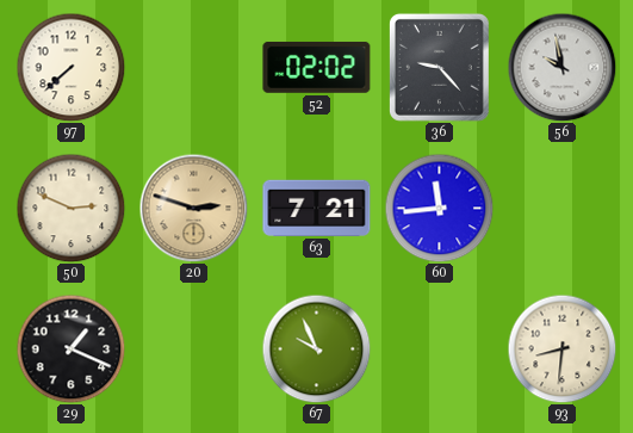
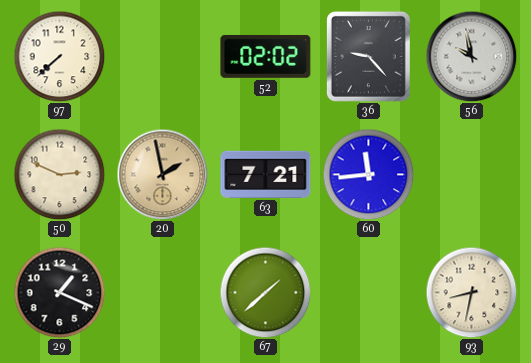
20: 2:48 -> 1:58 (162, 174)
67: 9:56 -> 1:38 (265, 292)
93: 8:31 -> 8:32 (471, 292)
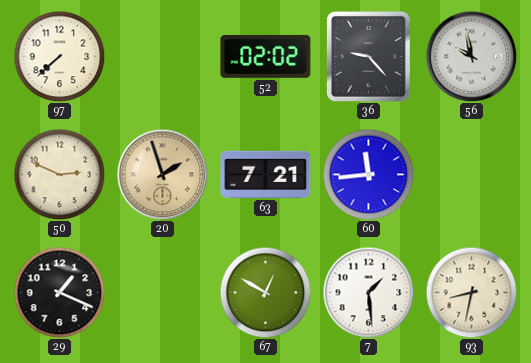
20: 1:58 -> 1:57 (162, 174)
67: 1:38 -> 12:50 (265, 292)
7: none -> 1:29 (368, 292)
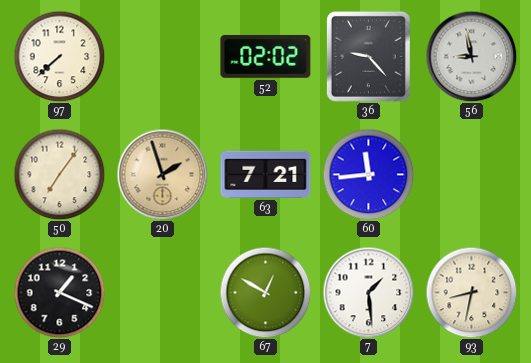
56: 9:58 -> 8:58 (471, 56)
50: 2:49 -> 7:06 (59, 174)
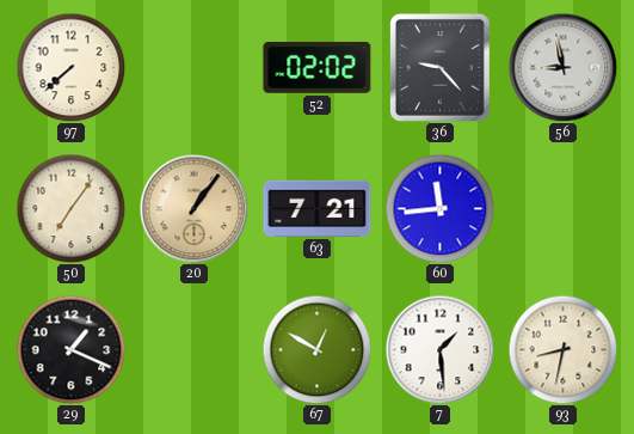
20: 1:57 -> 1:06 (193, 208)
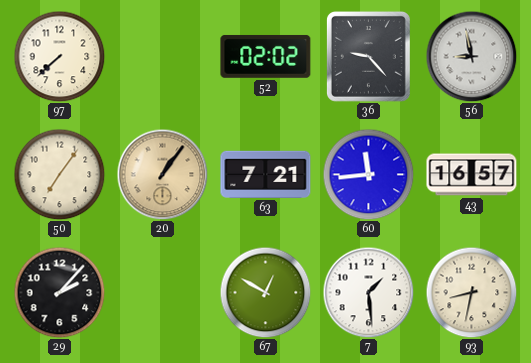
43: none -> 16:57 (472, 175)
29: 1:19 -> 2:07 (59, 292)
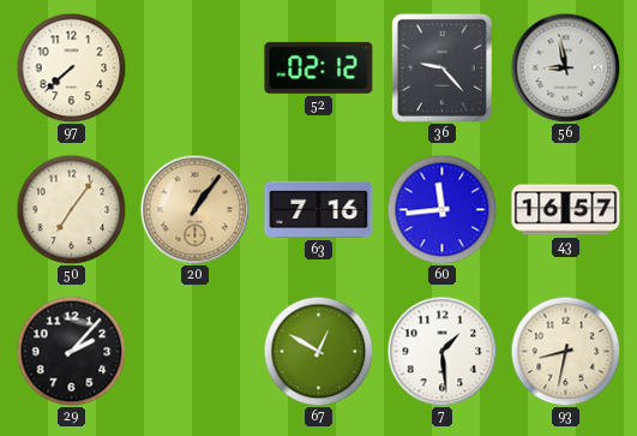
52: 02:02 -> 02:12 (319, 68)
63: 7:21 -> 7:16 (319, 209)
